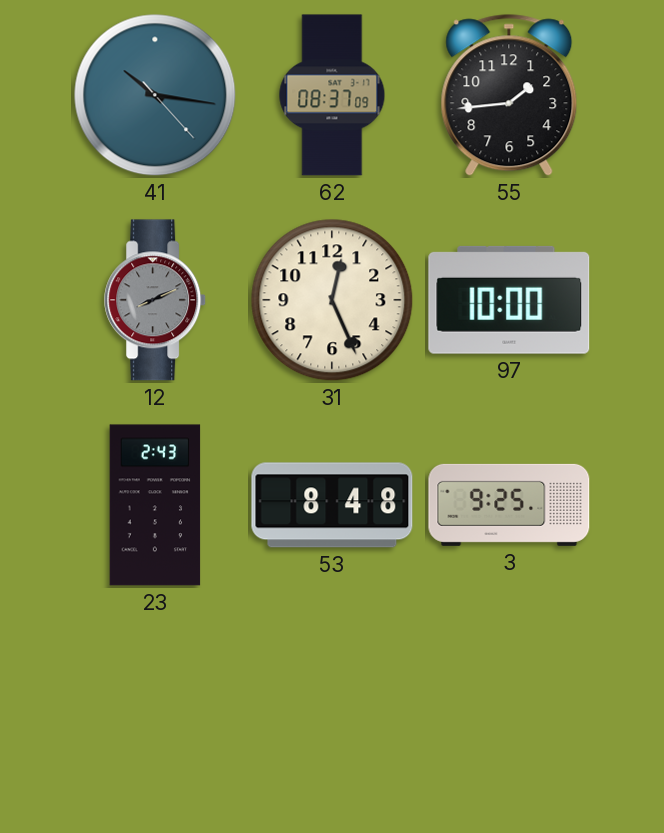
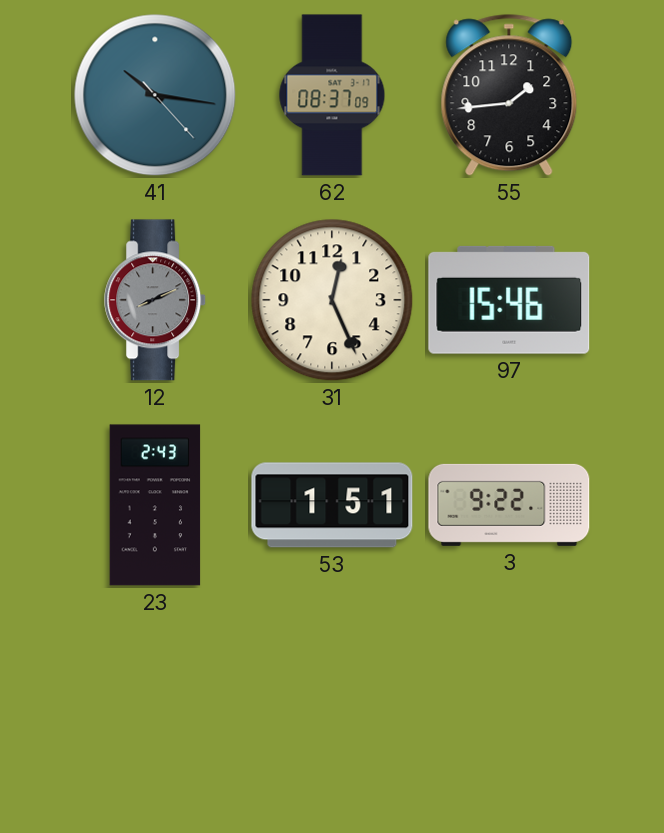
97: 10:00 -> 15:46 (509, 300)
53: 8:48 -> 1:51 (332, 505)
3: 9:25 -> 9:22 (509, 505)
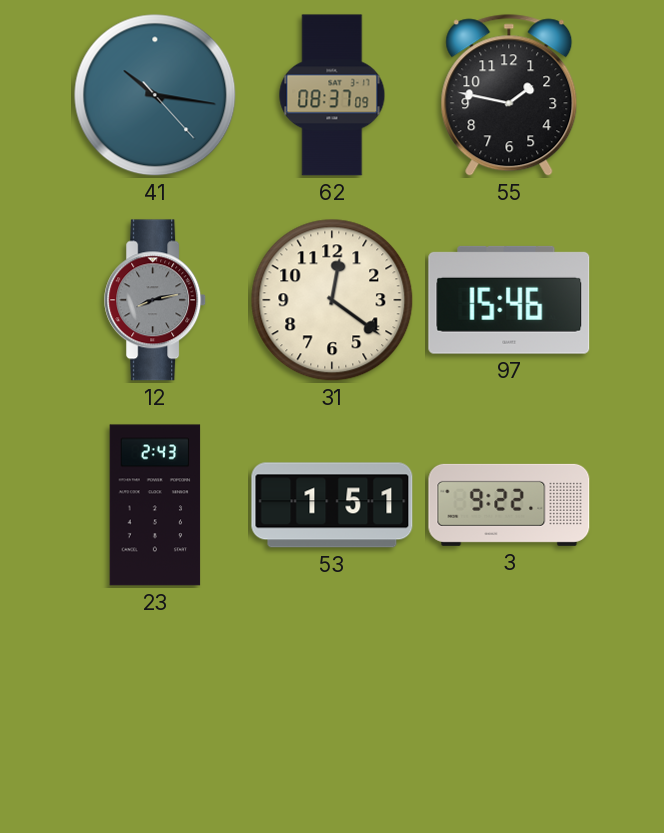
55: 1:44 -> 1:47 (509, 95)
12: 8:11 -> 8:13 (156, 300)
31: 12:26 -> 12:21 (332, 300)
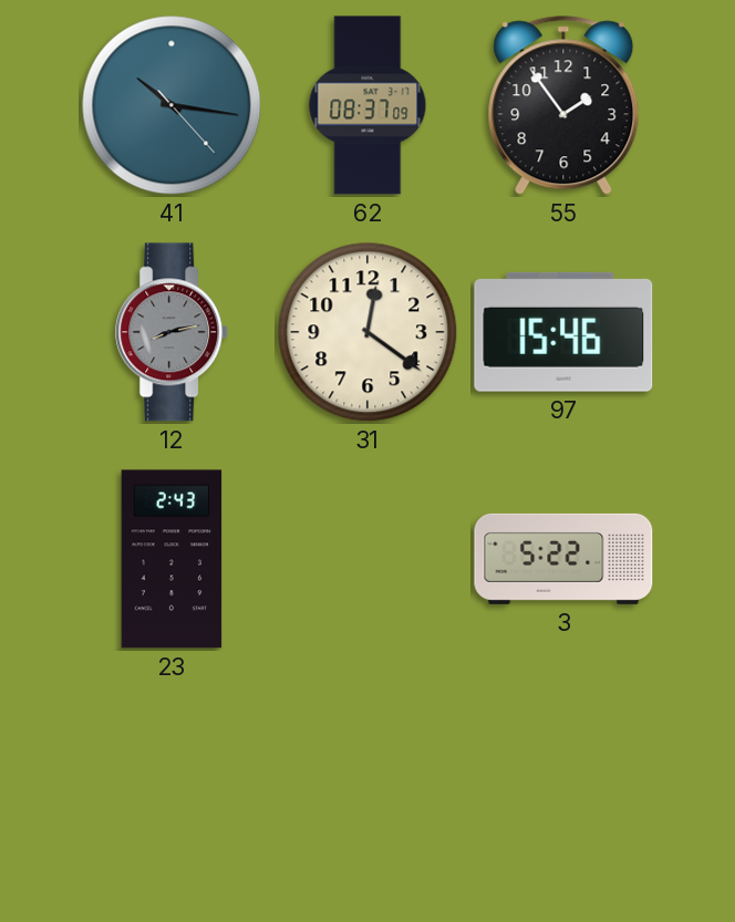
55: 1:47 -> 1:54 (563, 105)
53: 1:51 -> none (332, 505)
3: 9:22 -> 5:22 (563, 559)
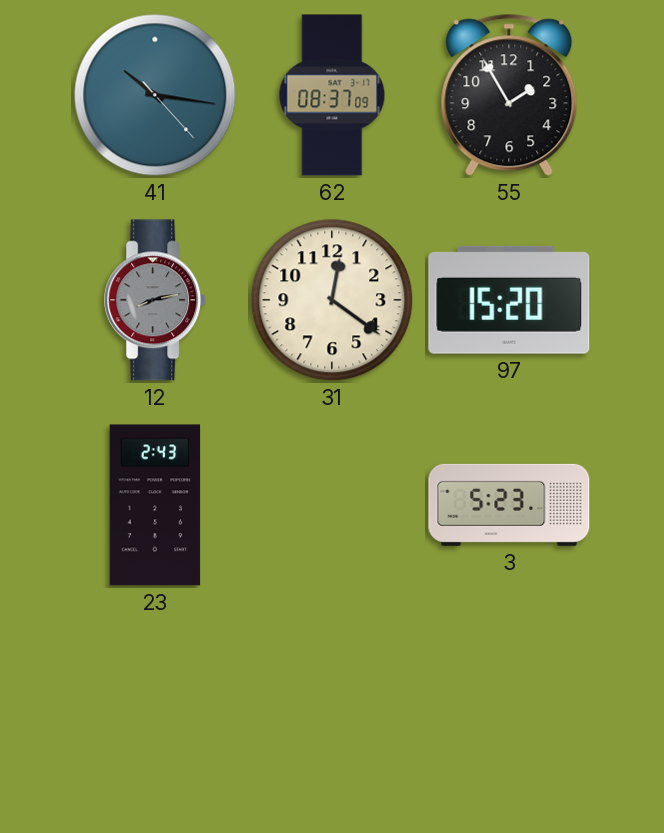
55: 1:54 -> 1:55 (509, 95)
97: 15:46 -> 15:20 (509, 300)
3: 5:22 -> 5:23 (509, 505)
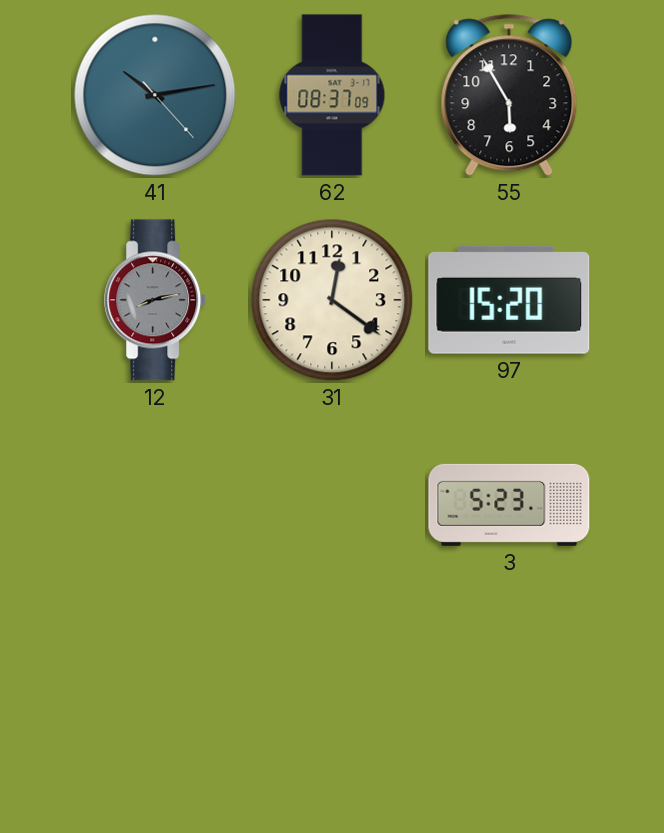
41: 10:16 -> 10:13 (155, 95)
55: 1:55 -> 5:55 (509, 95)
23: 2:43 -> none (155, 505)
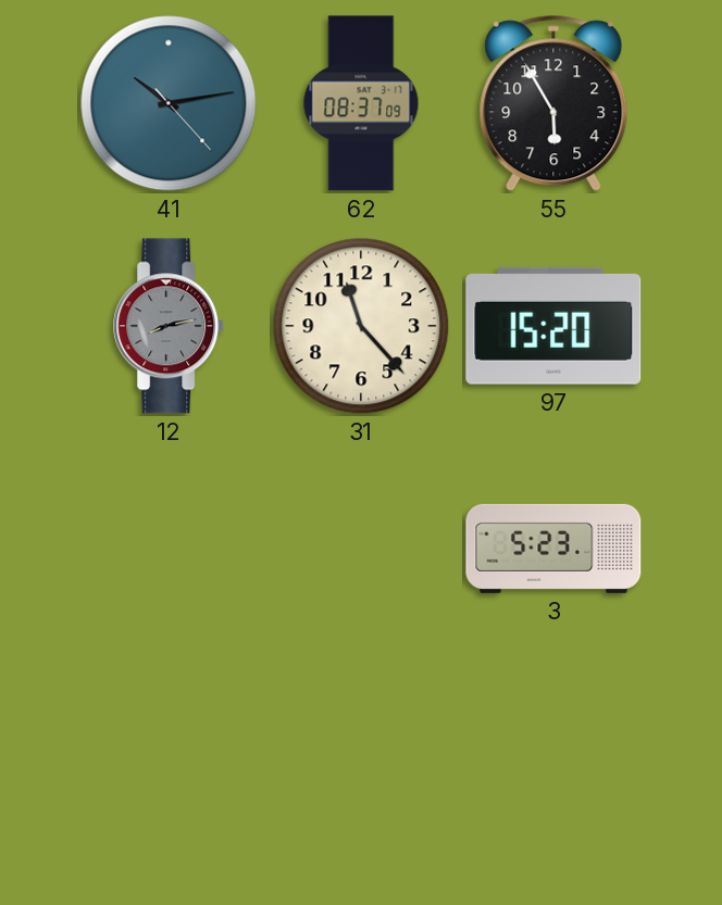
31: 12:21 -> 11:23 (361, 326)
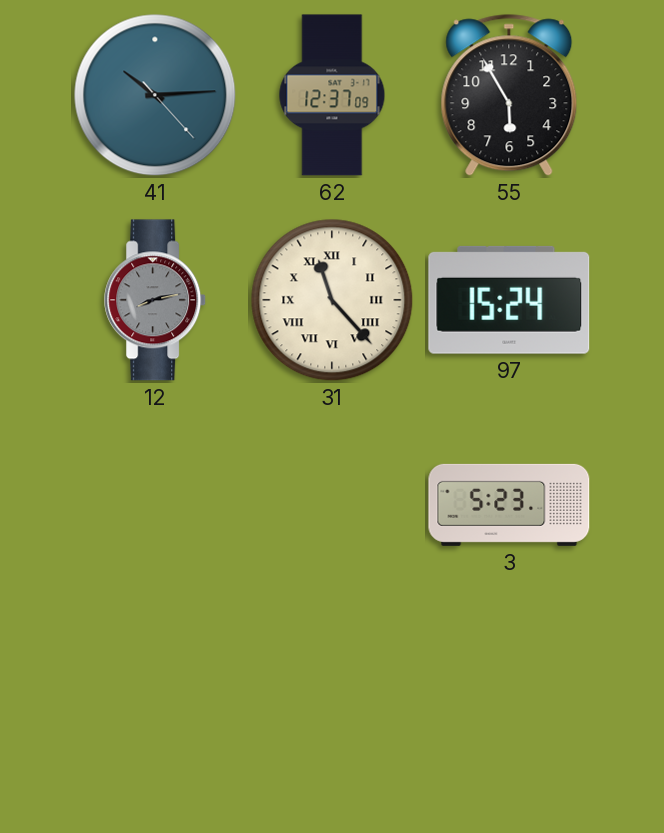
41: 10:13 -> 10:14 (155, 95)
62: 08:37 -> 12:37 (332, 95)
31 numerals: Arabic -> Roman (332, 300)
97: 15:20 -> 15:24 (509, 300)
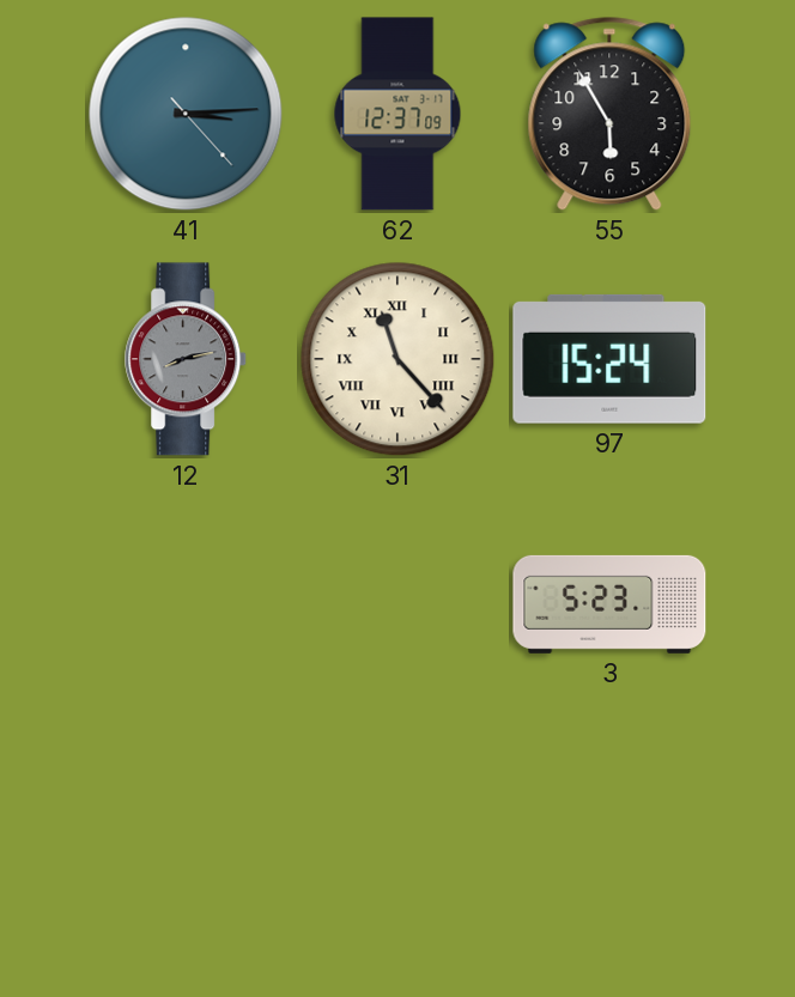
41: 10:14 -> 3:14 (186, 114)
